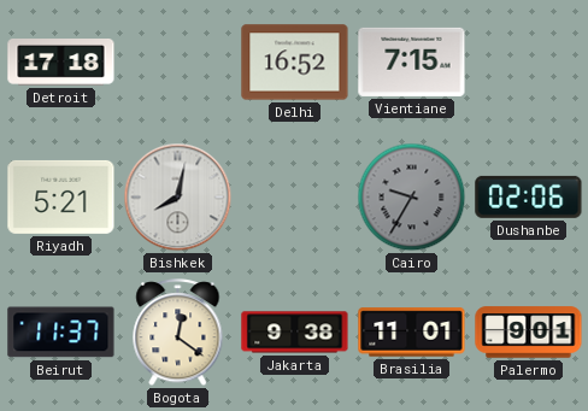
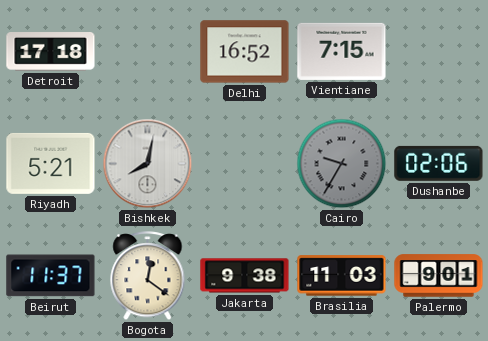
Brasilia: 11:01 -> 11:03 (342, 276)
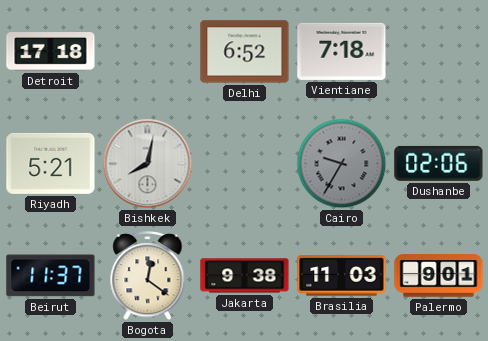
Delhi: 16:52 -> 6:52 (245, 52)
Vientiane: 7:15 -> 7:18 (342, 51)
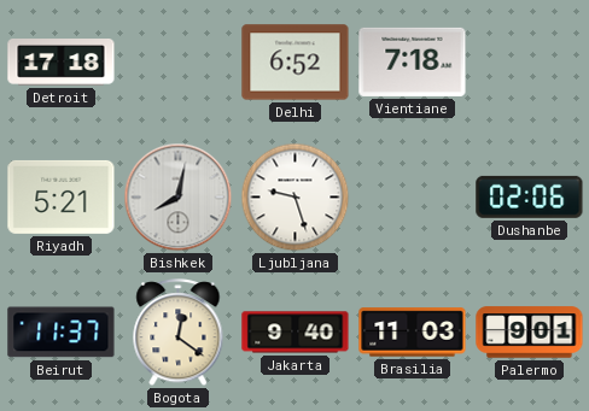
Ljubljana: none -> 9:27 (296, 198)
Cairo: 9:35 -> none (342, 164)
Jakarta: 9:38 -> 9:40 (296, 333)
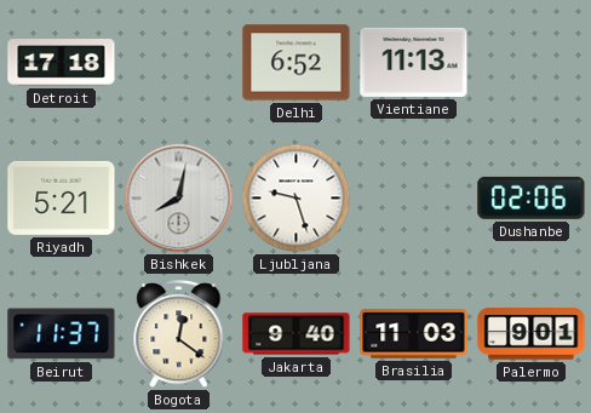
Vientiane: 7:18 -> 11:13 (414, 62)
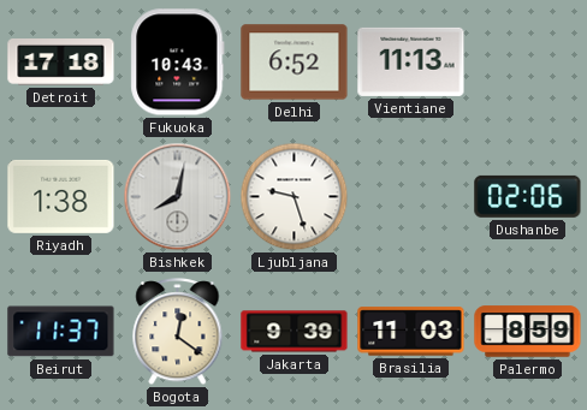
Fukuoka: none -> 10:43 (178, 63)
Riyadh: 5:21 -> 1:38 (61, 196)
Jakarta: 9:40 -> 9:39 (295, 332)
Palermo: 9:01 -> 8:59 (528, 332)
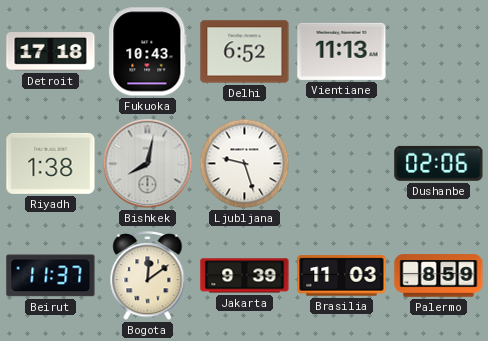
Bogota: 12:21 -> 12:09 (148, 276)
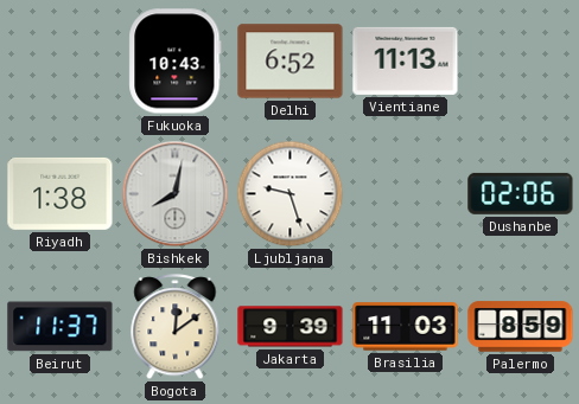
Detroit: 17:18 -> none (51, 52)
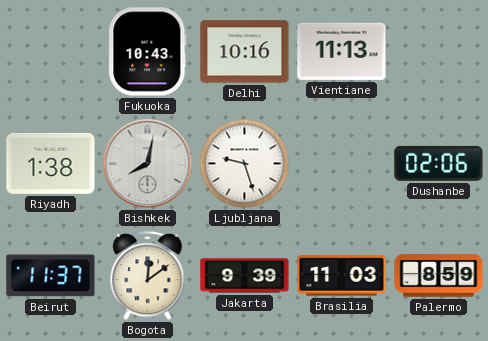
Delhi: 6:52 -> 10:16 (245, 52)
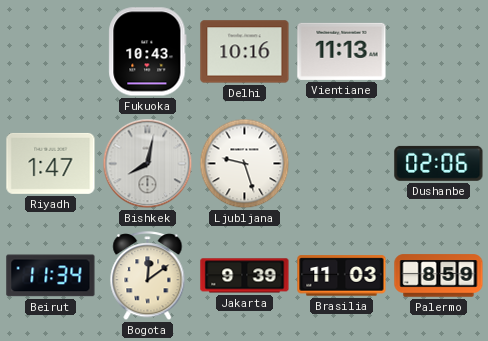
Riyadh: 1:38 -> 1:47 (51, 163)
Beirut: 11:37 -> 11:34 (51, 276)
